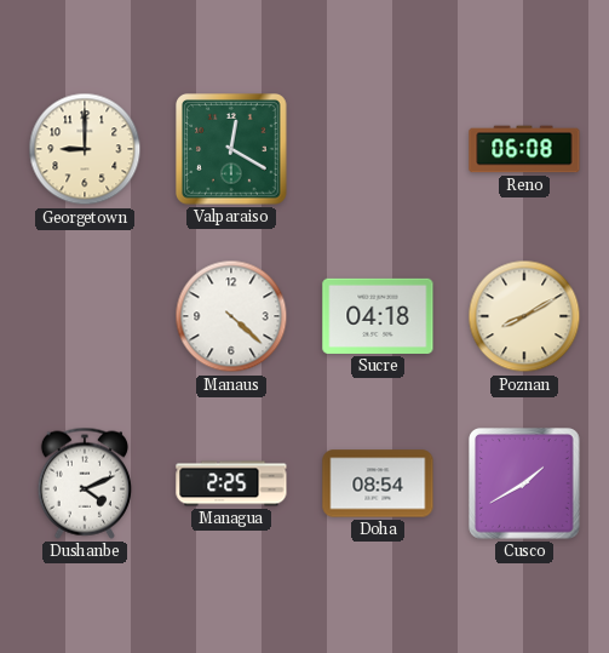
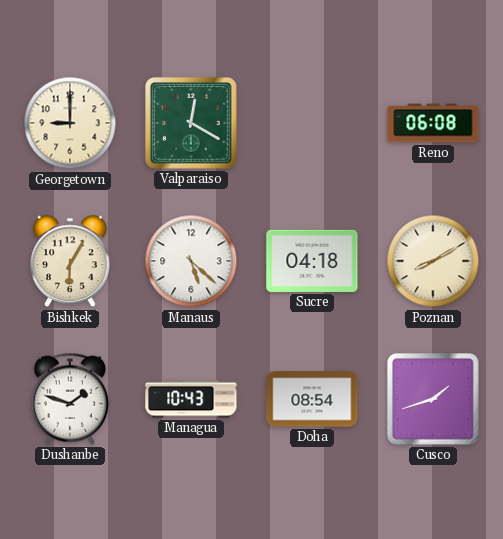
Bishkek: none -> 6:05 (70, 261)
Manaus: 4:22 -> 5:22 (191, 261)
Dushanbe: 4:11 -> 1:48 (70, 399)
Managua: 2:25 -> 10:43 (191, 399)
Cusco: 1:40 -> 1:42 (433, 399)
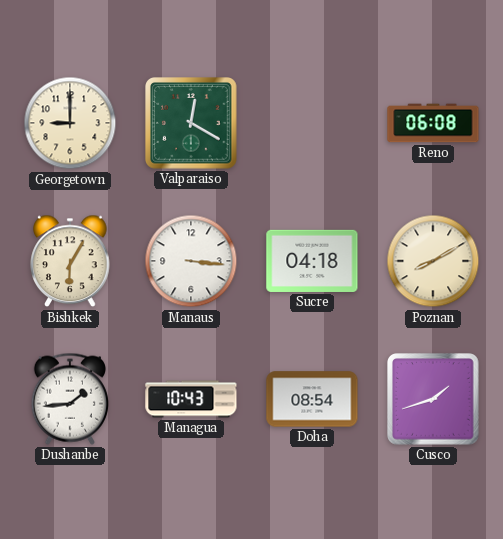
Manaus: 5:22 -> 3:16 (191, 261)
Dushanbe: 1:48 -> 1:44 (70, 399)
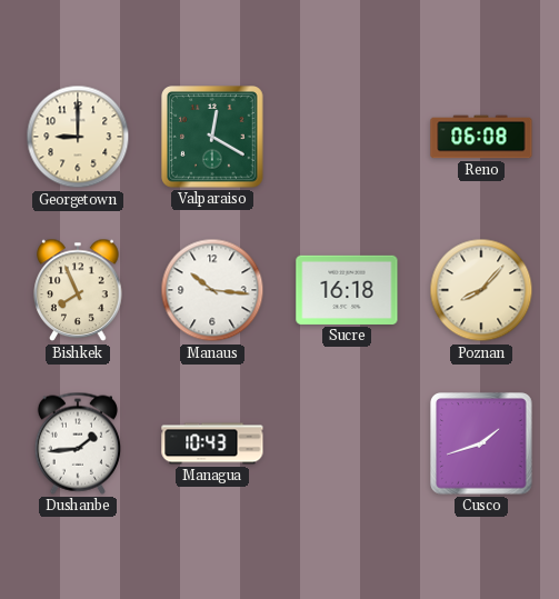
Bishkek: 6:05 -> 7:56 (78, 290)
Manaus: 3:16 -> 10:16 (212, 290)
Sucre: 04:18 -> 16:18 (347, 290)
Poznan: 8:10 -> 8:07 (481, 290)
Doha: 08:54 -> none (312, 399)
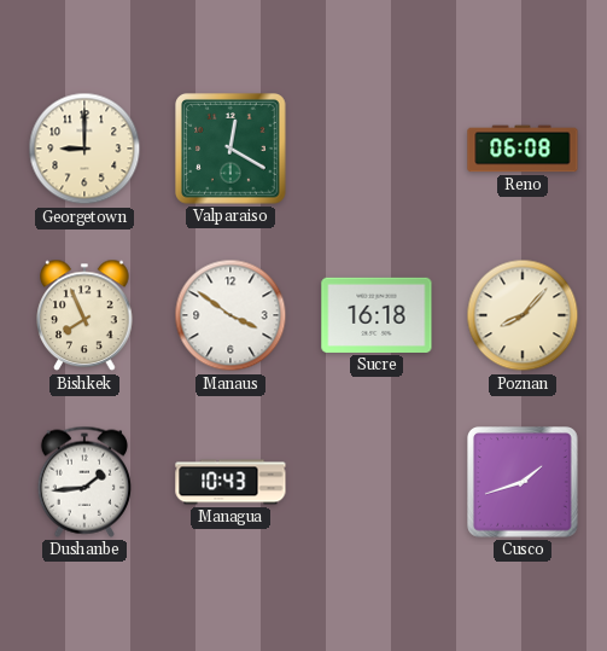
Manaus: 10:16 -> 3:51 (230, 315)
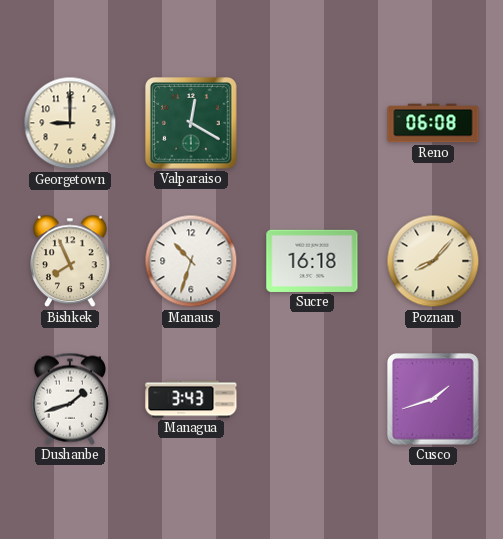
Manaus: 3:51 -> 10:33 (191, 261)
Dushanbe: 1:44 -> 1:42 (70, 399)
Managua: 10:43 -> 3:43 (191, 399)
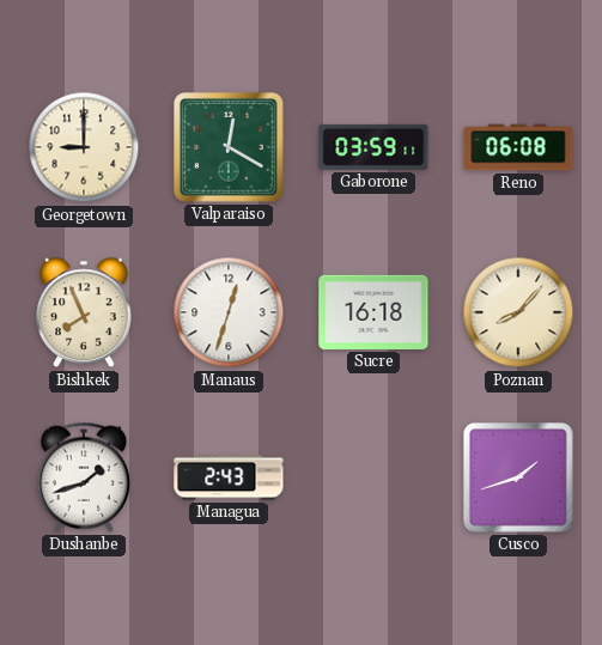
Gaborone: none -> 03:59 (373, 147)
Manaus: 10:33 -> 12:33 (229, 312)
Managua: 3:43 -> 2:43 (229, 477)
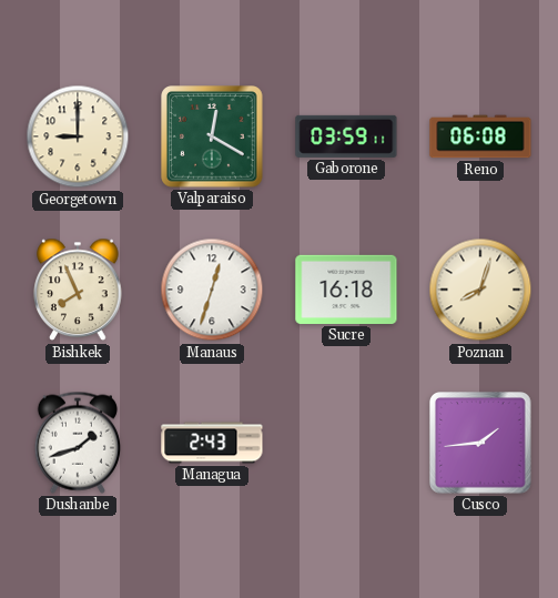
Poznan: 8:07 -> 8:03 (480, 290)
Cusco: 1:42 -> 1:44 (480, 443)
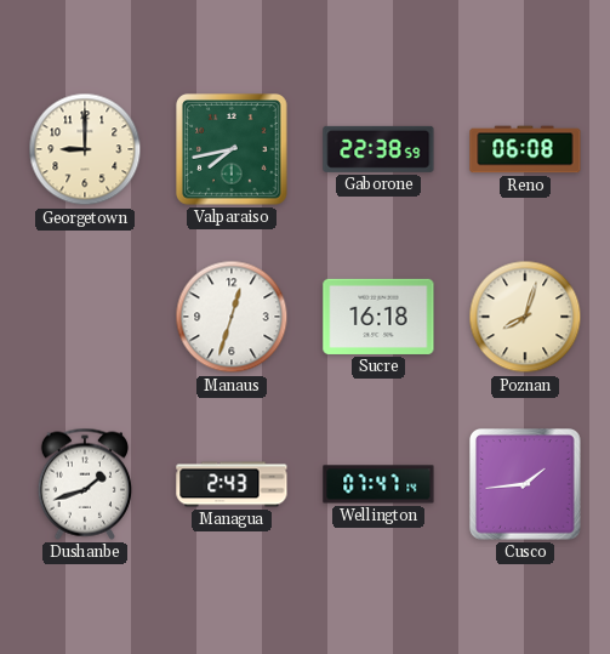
Valparaiso: 12:20 -> 7:43 (232, 149)
Gaborone: 03:59 -> 22:38 (378, 149)
Bishkek: 7:56 -> none (78, 290)
Wellington: none -> 07:47 (378, 484)
